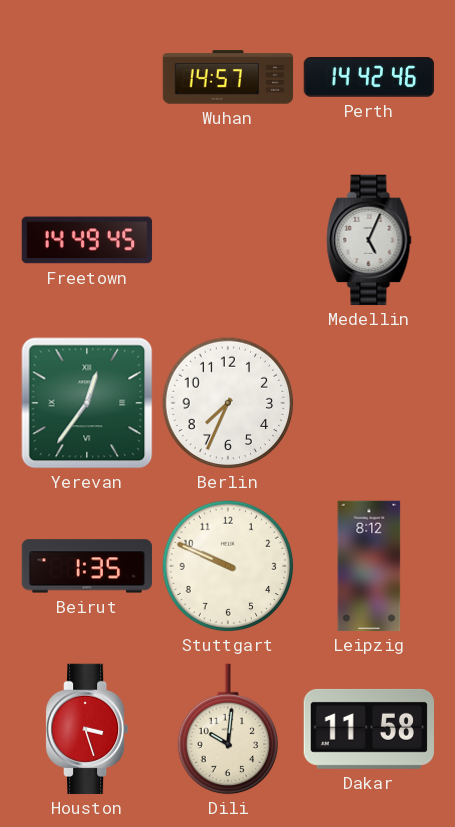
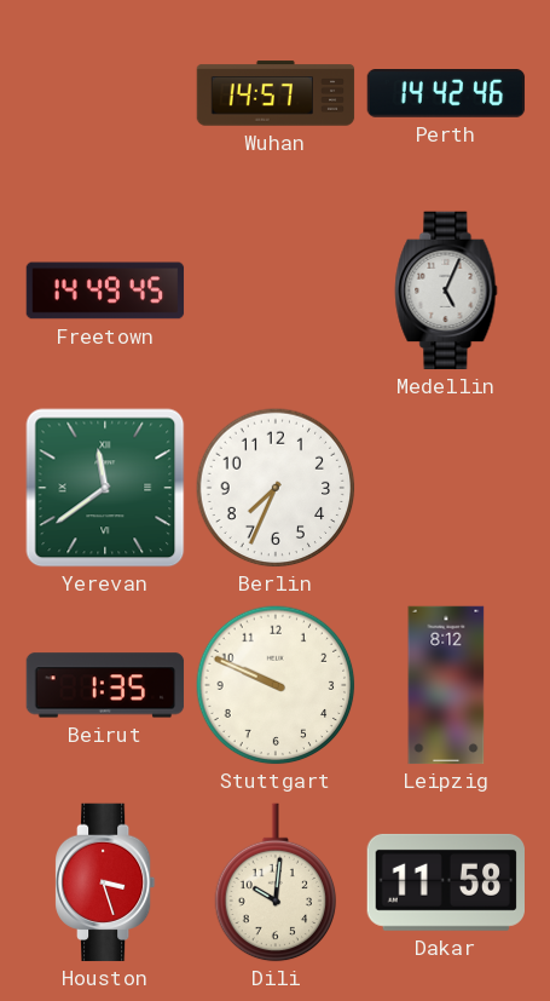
Yerevan: 12:36 -> 11:39 (105, 488)
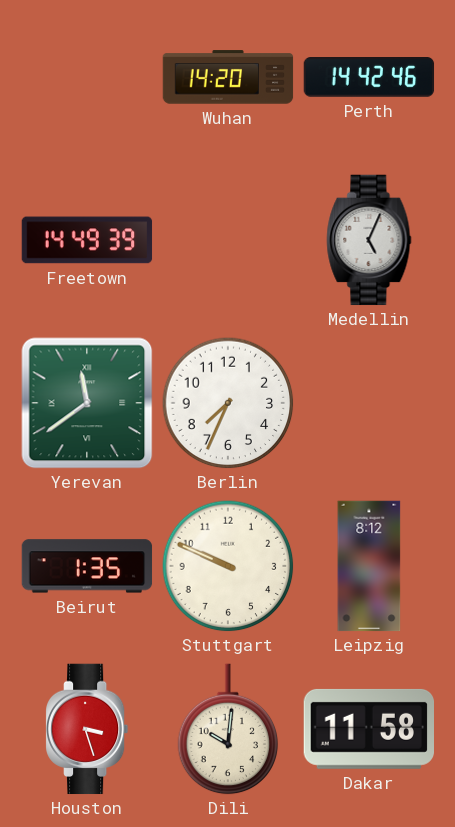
Wuhan: 14:57 -> 14:20 (228, 77)
Freetown: 14:49:45 -> 14:49:39 (87, 240)
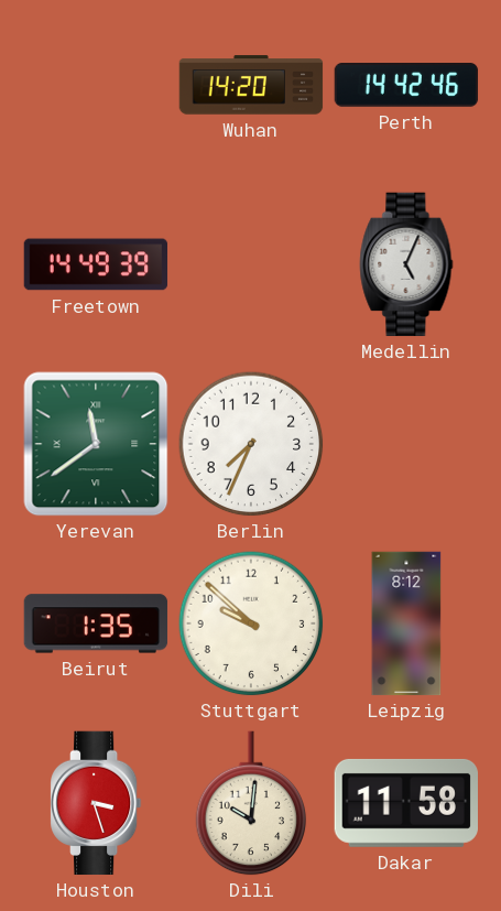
Stuttgart: 9:49 -> 9:52 (251, 623)
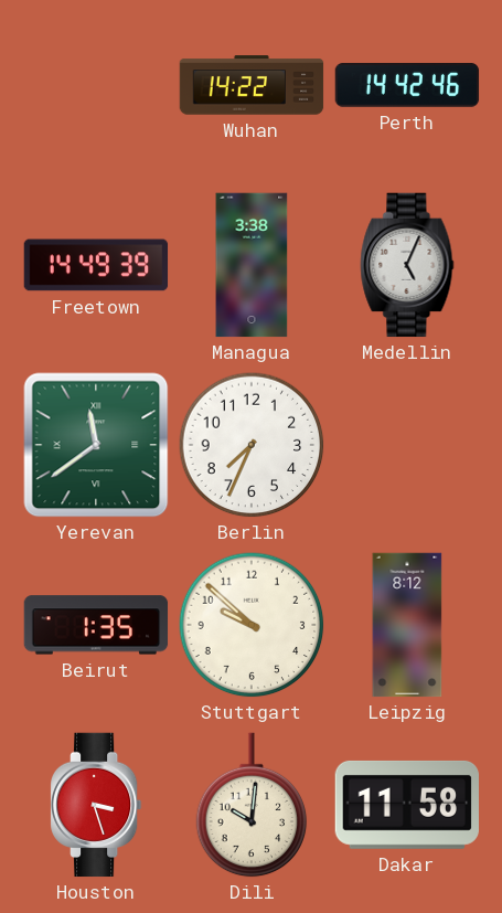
Wuhan: 14:20 -> 14:22 (252, 85)
Managua: none -> 3:38 (252, 265)
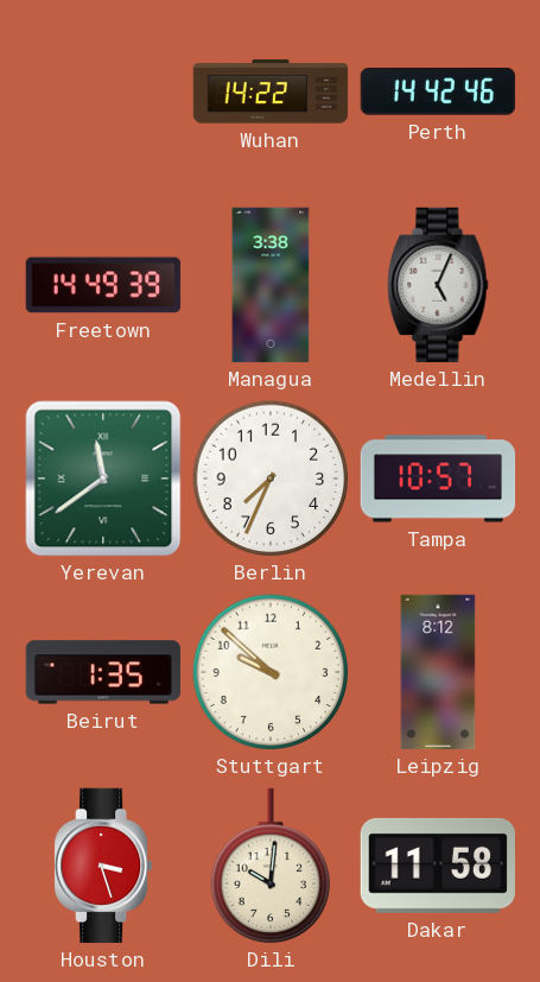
Tampa: none -> 10:57 (438, 479)
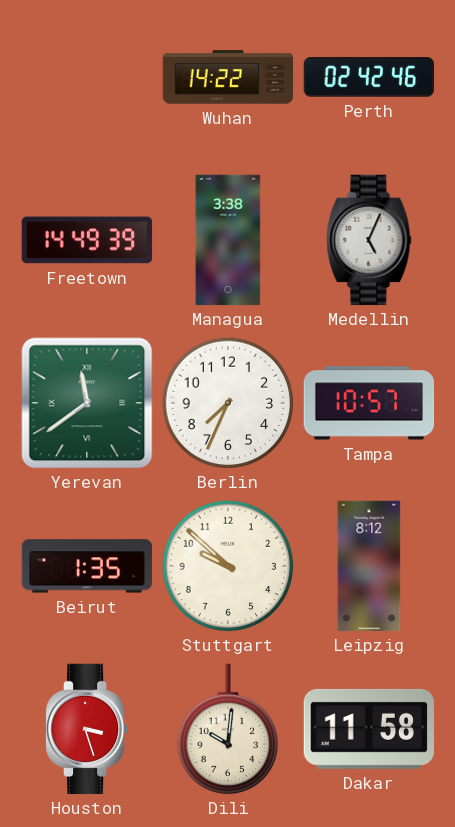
Perth: 14:42 -> 02:42 (369, 78)
